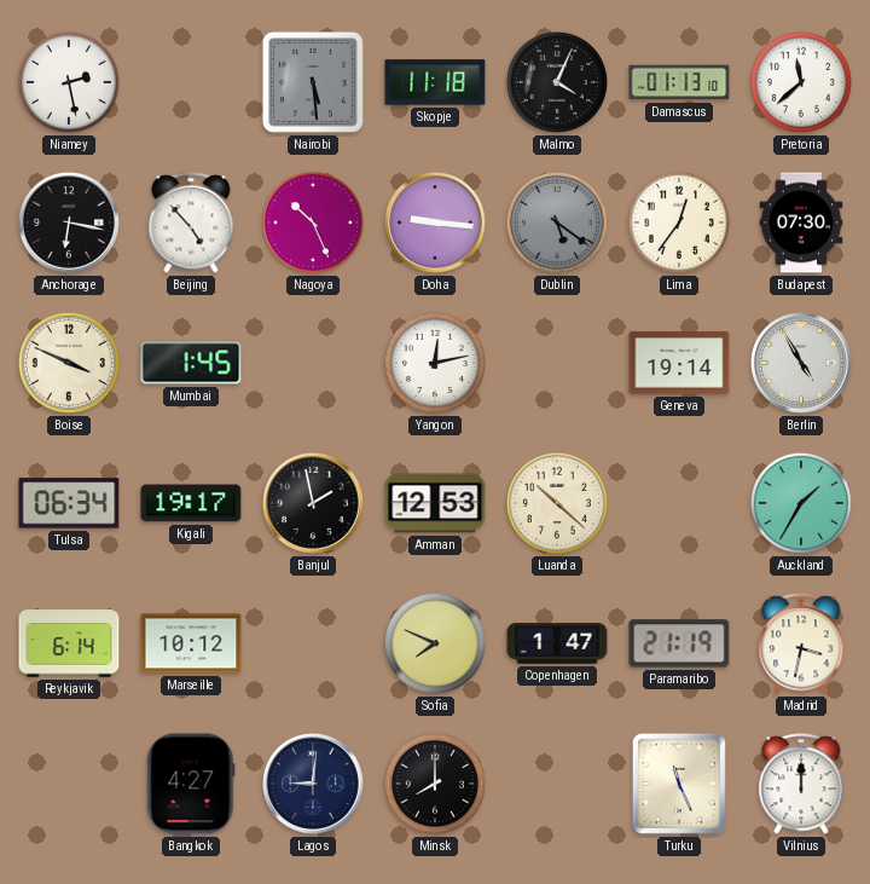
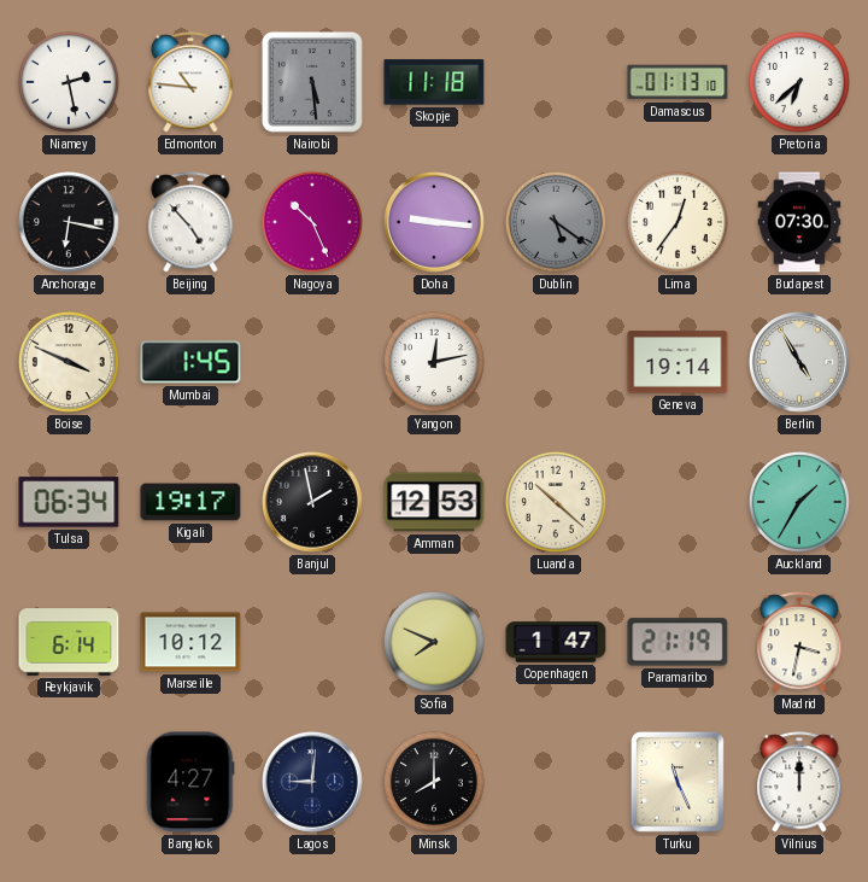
Edmonton: none -> 10:46 (190, 82)
Malmo: 4:04 -> none (557, 82)
Pretoria: 11:38 -> 6:38 (799, 82)
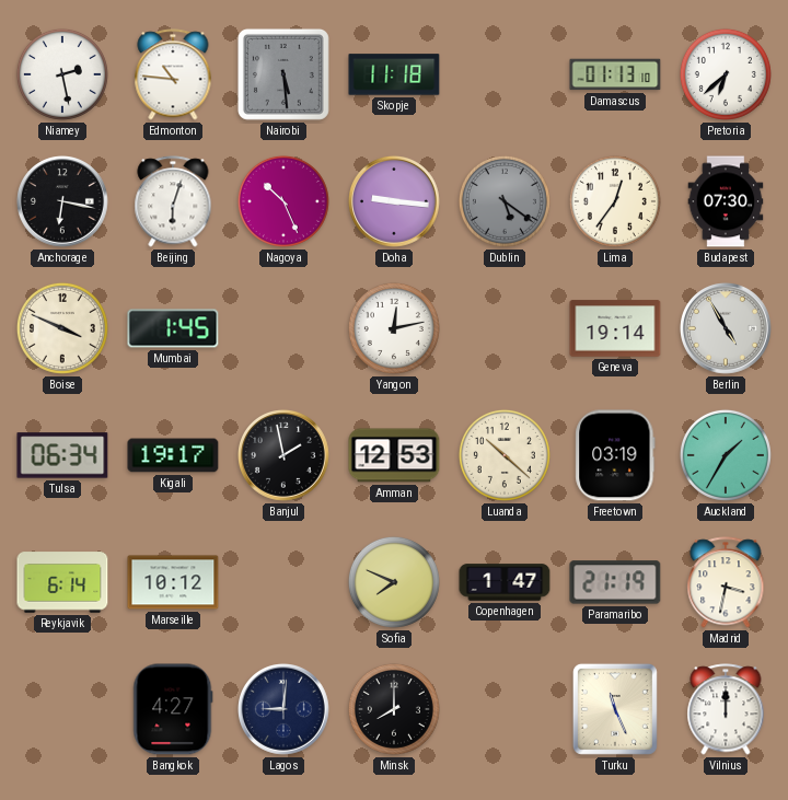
Beijing: 4:53 -> 6:03 (173, 201)
Freetown: none -> 03:19 (615, 455)
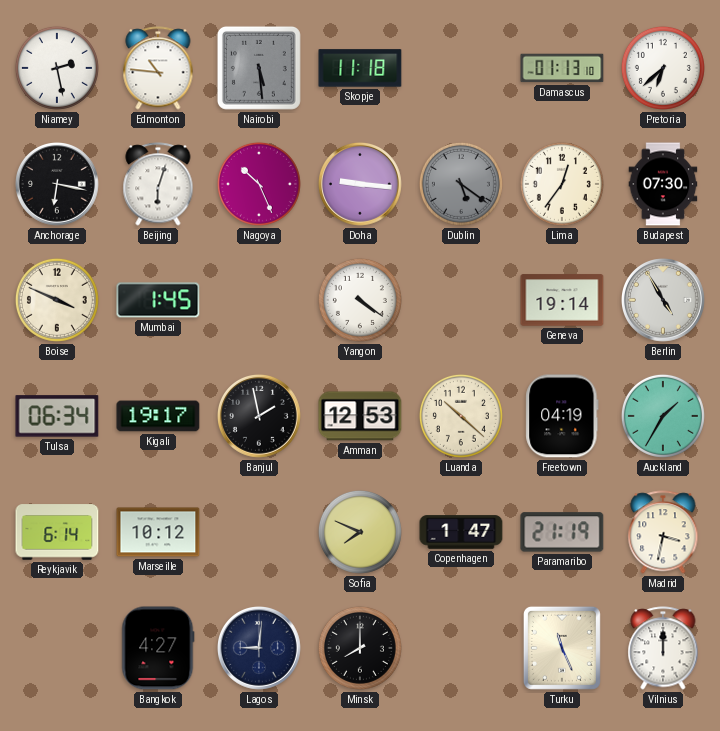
Yangon: 12:13 -> 4:21 (360, 300)
Freetown: 03:19 -> 04:19 (562, 416)
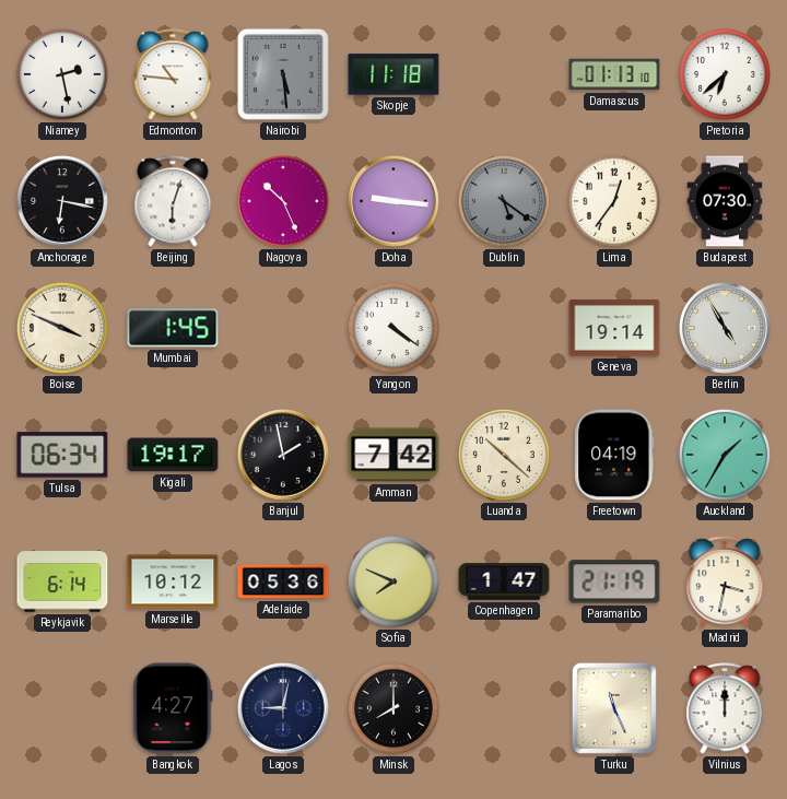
Amman: 12:53 -> 7:42 (393, 455)
Adelaide: none -> 05:36 (283, 581)
Lagos: 9:01 -> 9:02 (284, 709)
